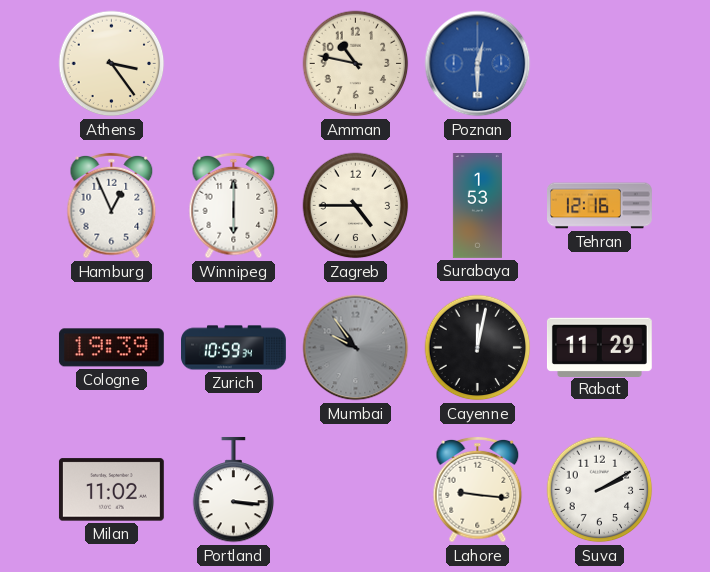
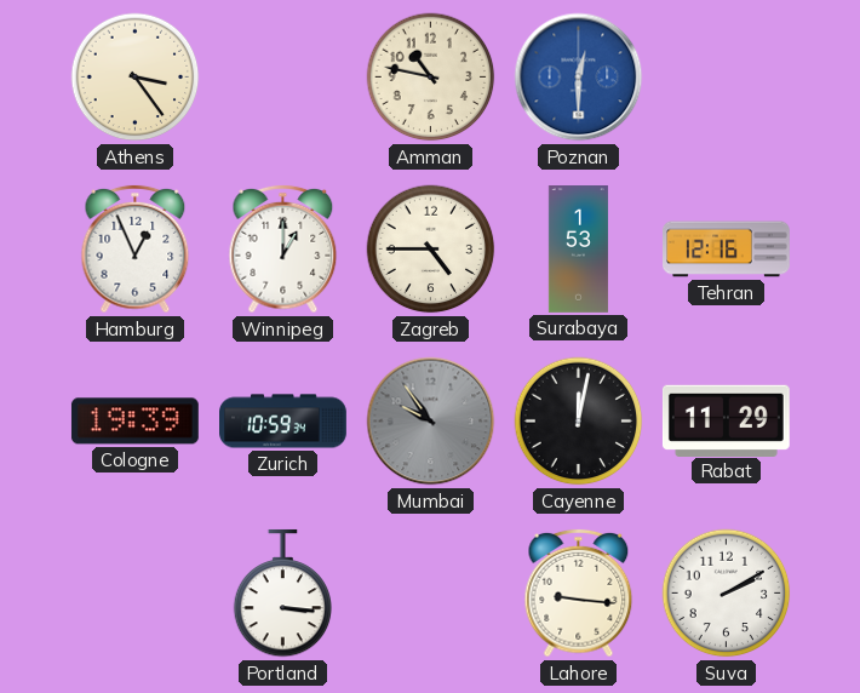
Winnipeg: 6:00 -> 1:00 (283, 250)
Milan: 11:02 -> none (111, 490)
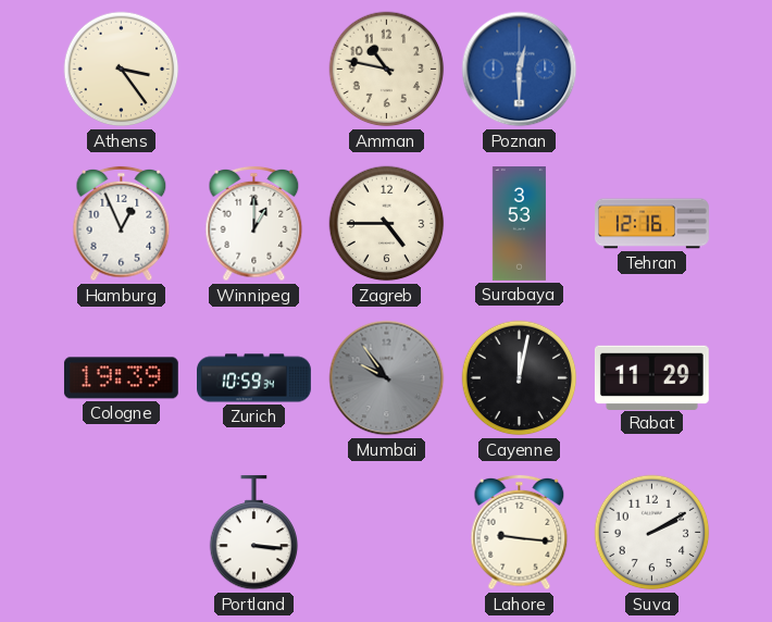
Surabaya: 1:53 -> 3:53 (519, 224)
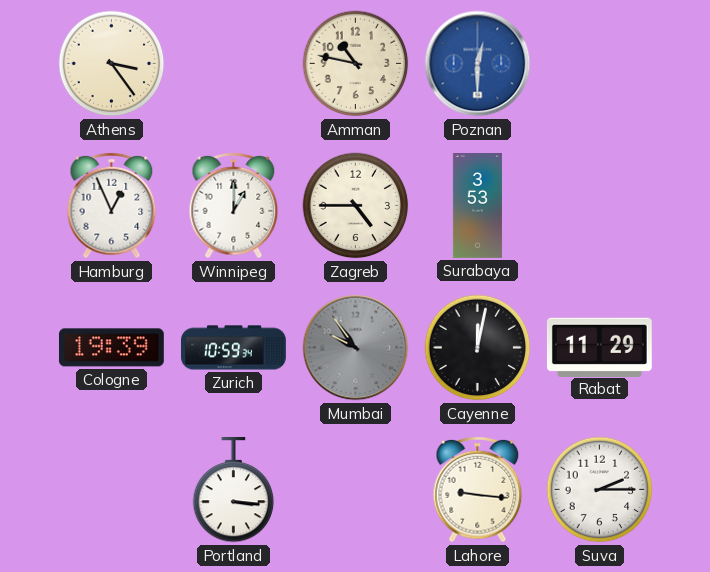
Tehran: 12:16 -> none (652, 224)
Suva: 2:10 -> 2:15 (600, 490)
